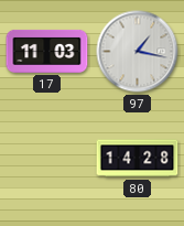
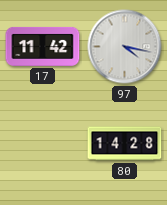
17: 11:03 -> 11:42 (43, 46)
97: 1:17 -> 4:17 (125, 47)
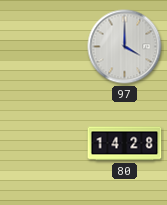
17: 11:42 -> none (43, 46)
97: 4:17 -> 4:00 (125, 47)
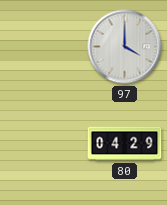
80: 14:28 -> 04:29 (125, 144)
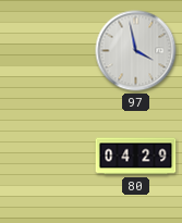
97: 4:00 -> 3:58 (136, 51)
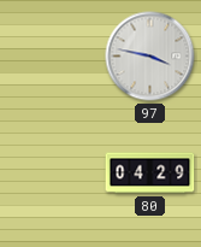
97: 3:58 -> 3:47 (150, 57)
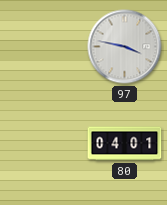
80: 04:29 -> 04:01 (125, 144)
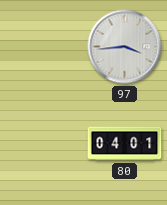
97: 3:47 -> 3:44 (125, 47)
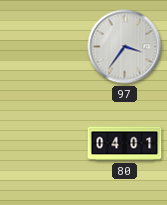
97: 3:44 -> 3:36 (125, 47)
